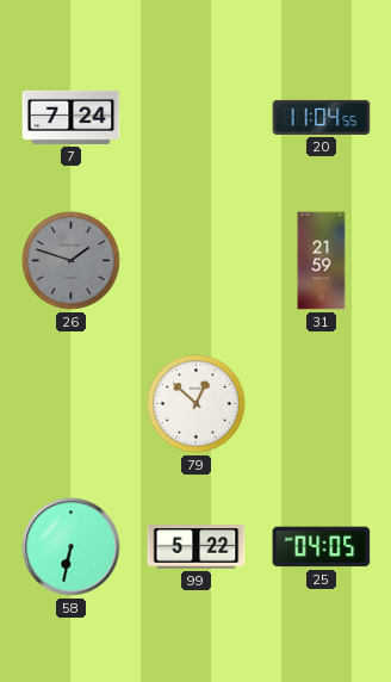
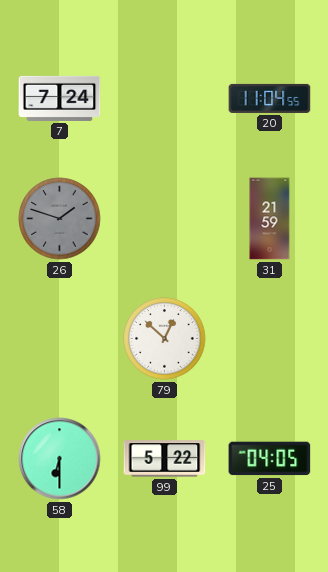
58: 6:32 -> 6:30 (60, 459)
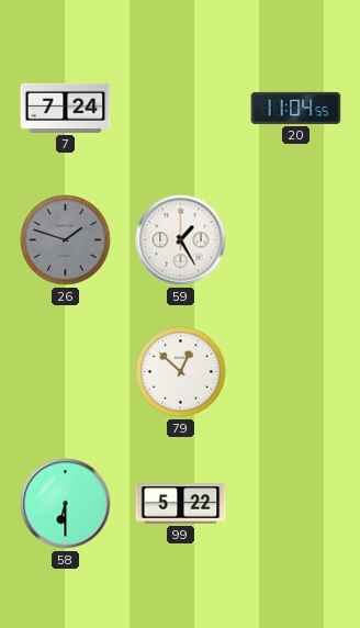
59: none -> 1:25 (181, 240)
31: 21:59 -> none (270, 219)
25: 04:05 -> none (270, 459)
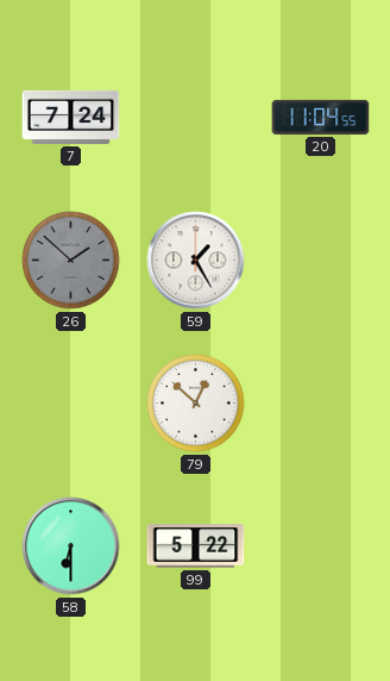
26: 1:48 -> 1:52 (71, 261)
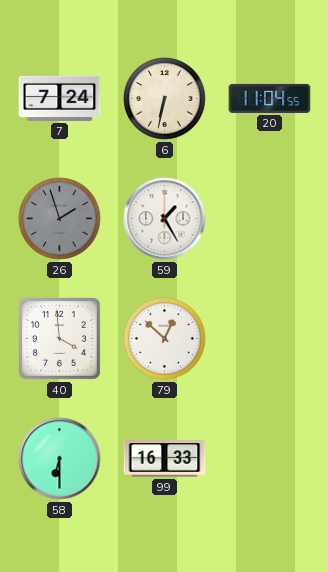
6: none -> 6:32 (165, 99)
26: 1:52 -> 1:57 (60, 219)
40: none -> 3:59 (60, 339)
99: 5:22 -> 16:33 (165, 459)
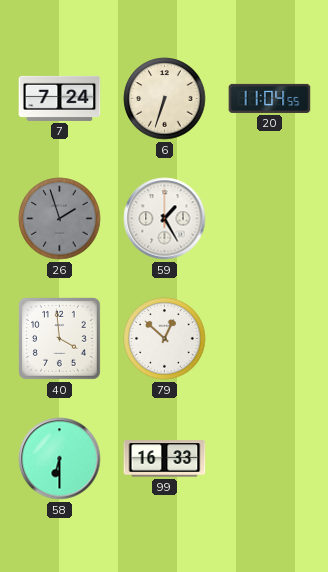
6: 6:32 -> 6:33 (165, 99)
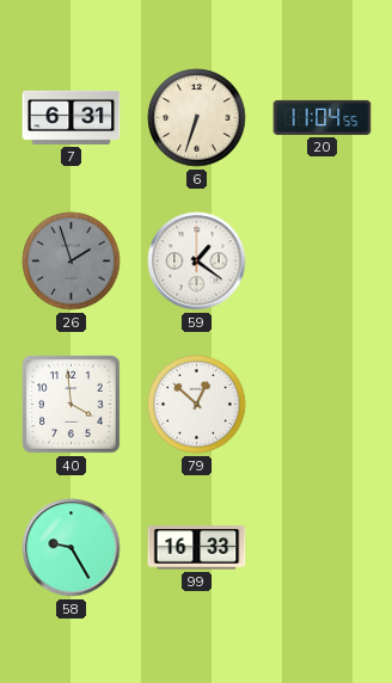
7: 7:24 -> 6:31 (72, 117)
59: 1:25 -> 1:21 (197, 261)
58: 6:30 -> 9:25 (72, 548)
